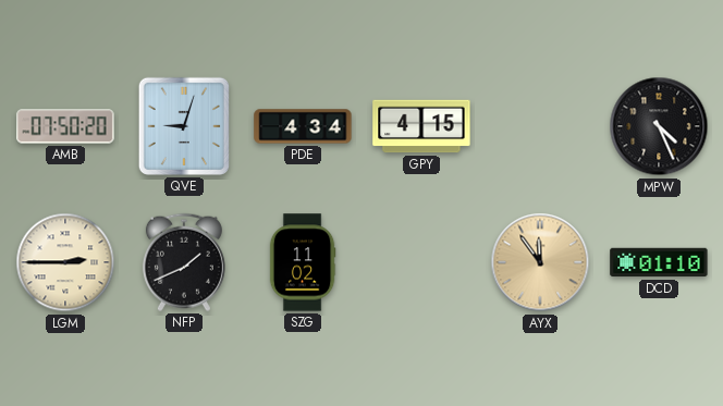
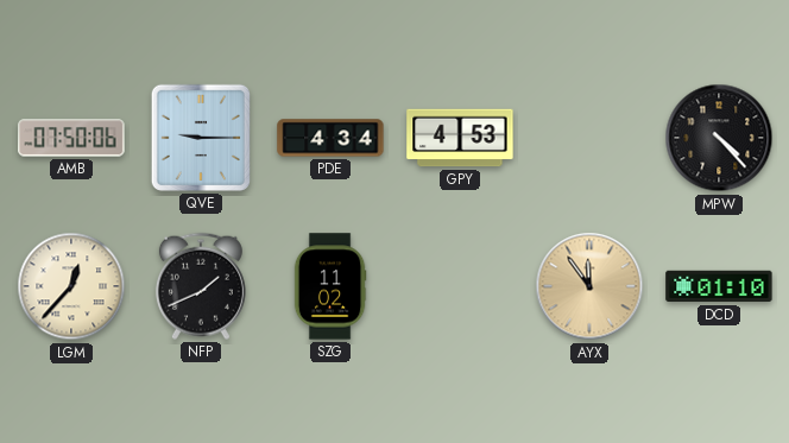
AMB: 07:50:20 -> 07:50:06 (71, 138)
QVE: 9:03 -> 9:15 (201, 138)
GPY: 4:15 -> 4:53 (460, 138)
MPW: 4:26 -> 4:23 (719, 138)
LGM: 2:45 -> 12:37 (71, 286)
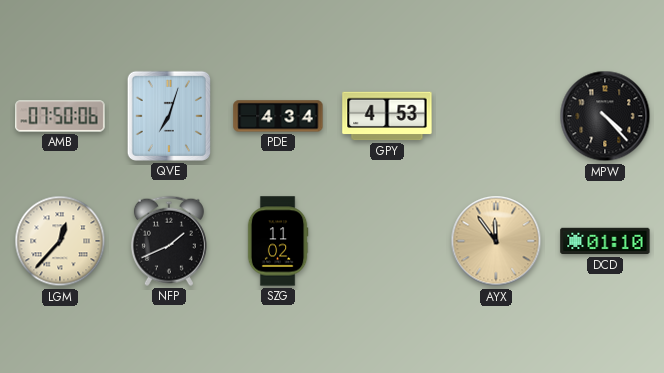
QVE: 9:15 -> 7:03 (169, 116)
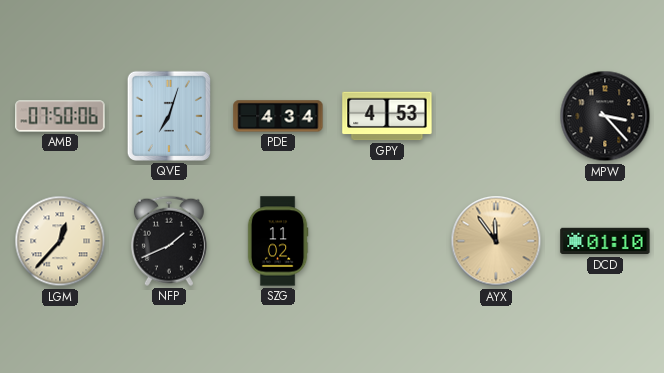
MPW: 4:23 -> 3:23 (605, 116)
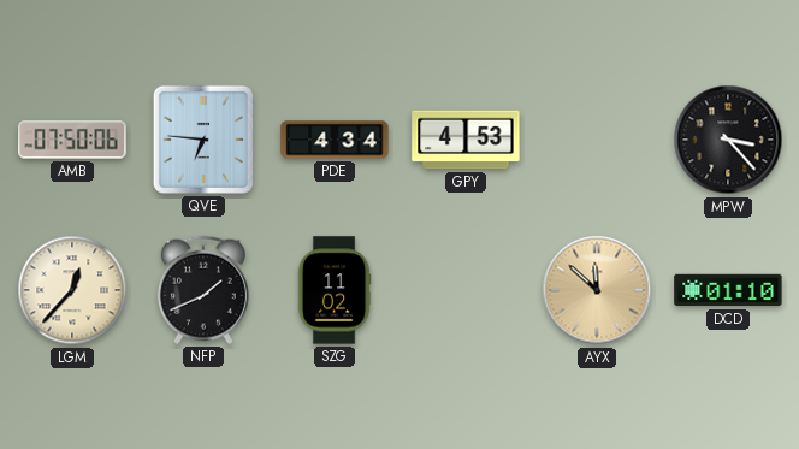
QVE: 7:03 -> 6:46 (203, 140)
AYX: 11:54 -> 11:52 (597, 290)
